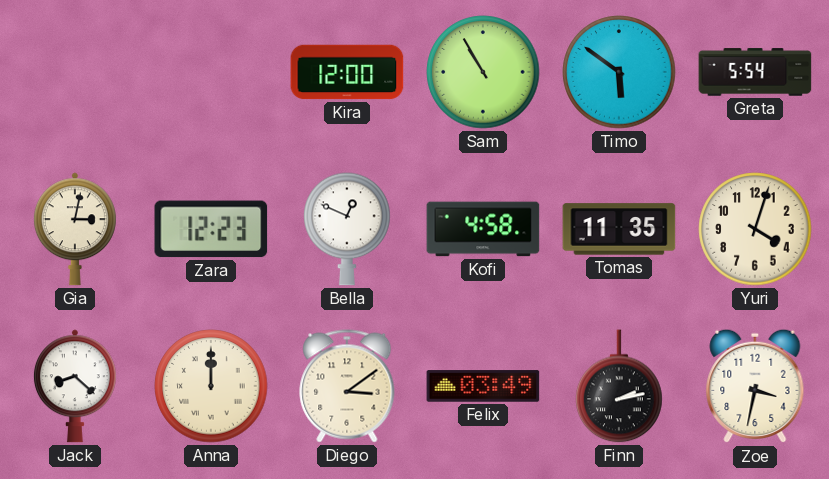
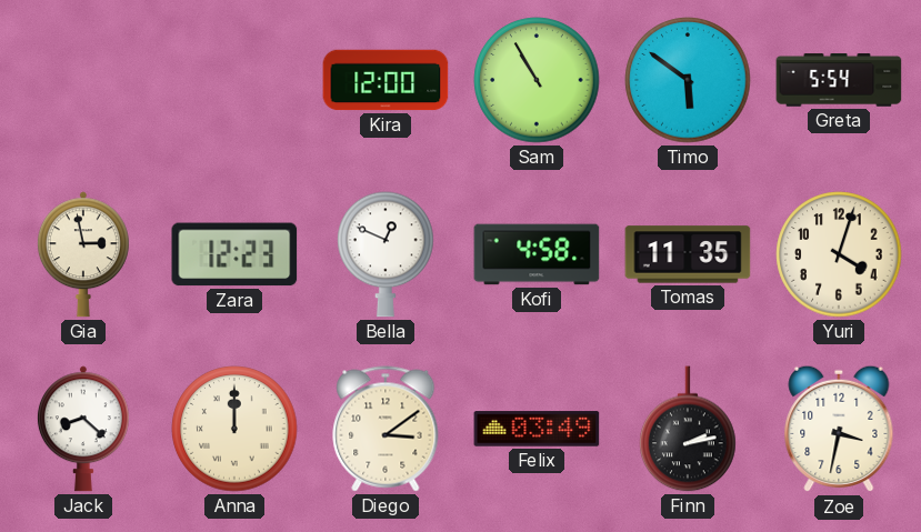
Gia: 3:02 -> 2:58 (83, 254)
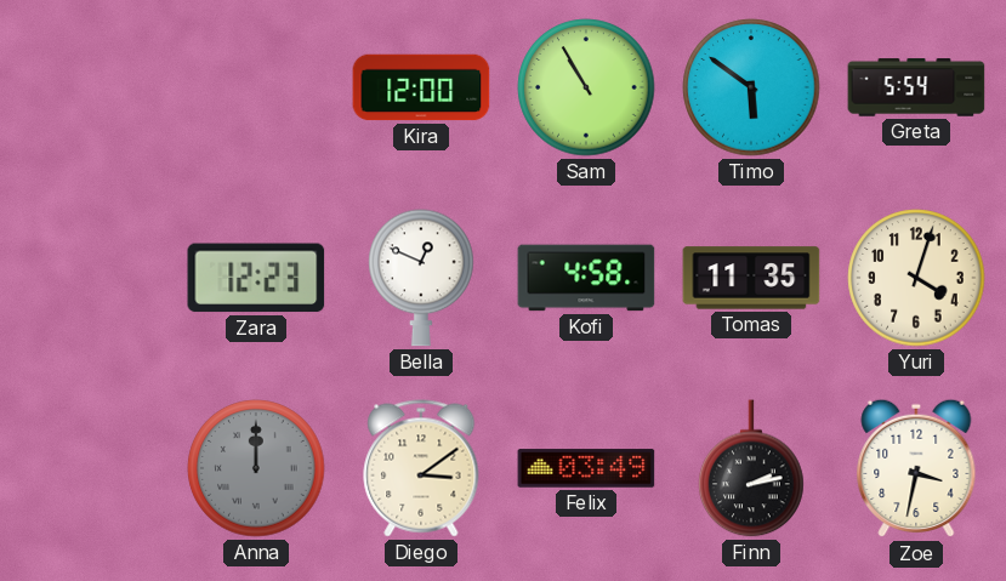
Gia: 2:58 -> none (83, 254)
Jack: 8:22 -> none (83, 429)
Anna dial: cream -> grey (256, 468)
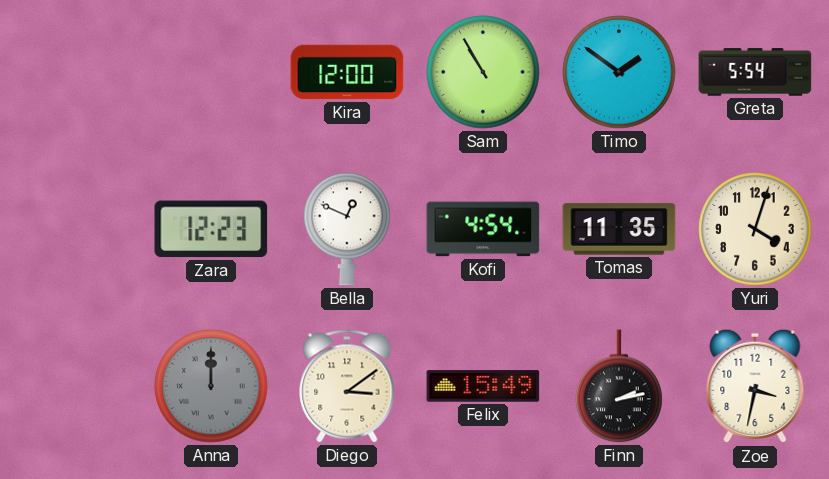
Timo: 5:51 -> 1:51 (619, 72)
Kofi: 4:58 -> 4:54 (483, 229)
Felix: 03:49 -> 15:49 (483, 386)
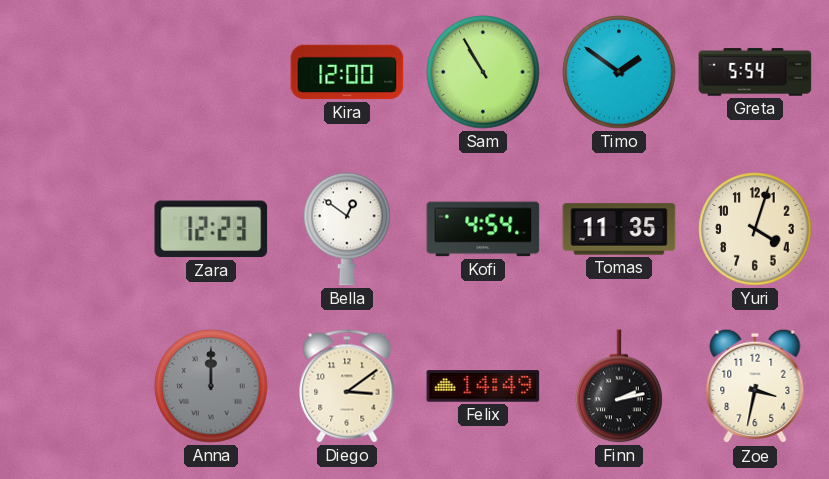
Bella: 12:49 -> 12:51 (347, 229)
Felix: 15:49 -> 14:49 (483, 386)
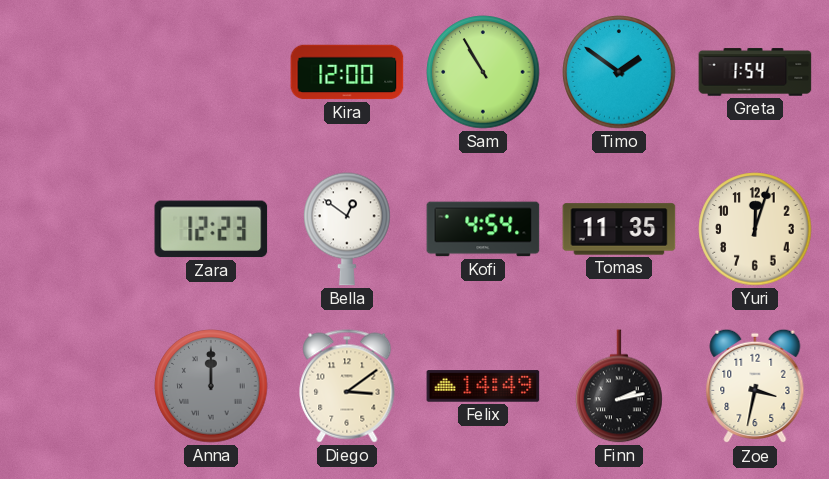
Greta: 5:54 -> 1:54 (755, 72)
Yuri: 4:03 -> 12:03 (755, 229)
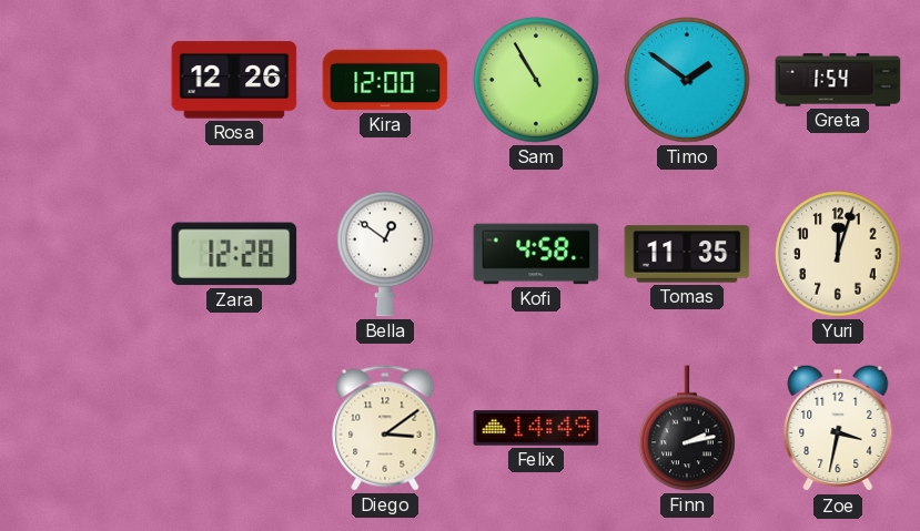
Rosa: none -> 12:26 (234, 80)
Zara: 12:23 -> 12:28 (234, 254)
Kofi: 4:54 -> 4:58 (536, 254)
Anna: 12:00 -> none (211, 386)
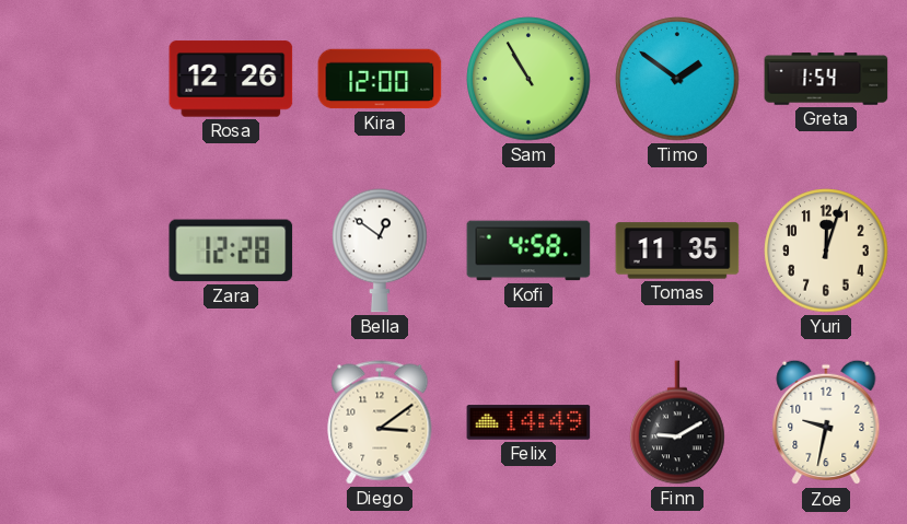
Finn: 2:13 -> 9:10 (677, 422)
Zoe: 3:32 -> 9:32 (826, 422)
